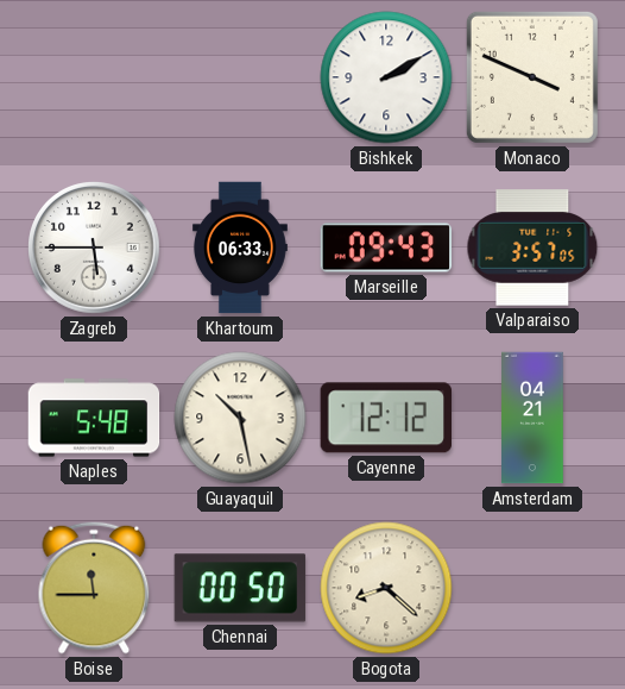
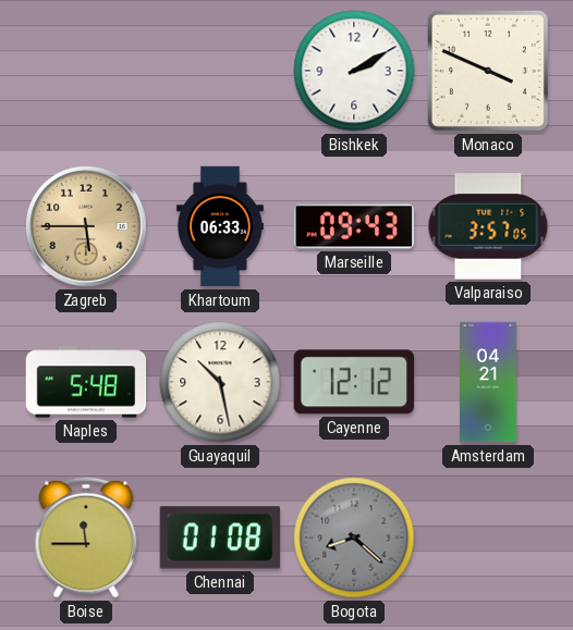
Zagreb dial: white -> champagne (86, 226)
Chennai: 00:50 -> 01:08 (220, 538)
Bogota dial: cream -> grey (354, 538)
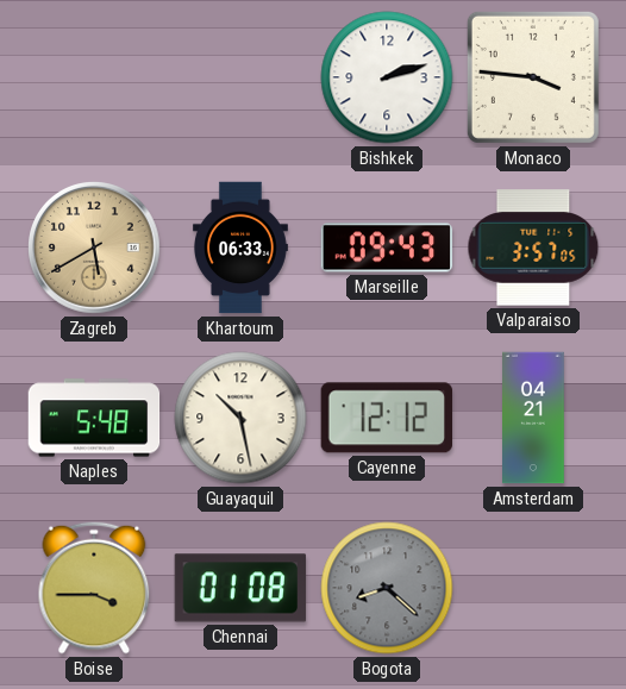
Bishkek: 2:10 -> 2:12 (387, 77)
Monaco: 3:49 -> 3:46 (533, 77)
Zagreb: 5:45 -> 5:40 (94, 248)
Boise: 11:45 -> 3:45 (94, 588)
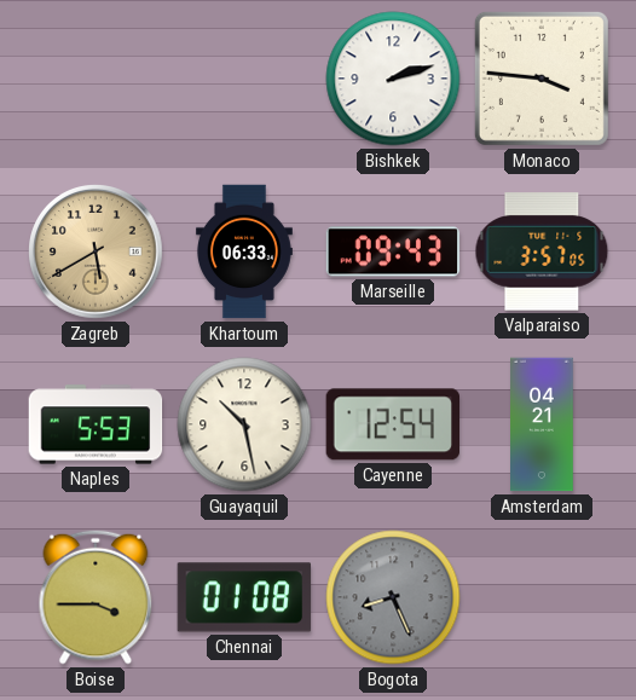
Naples: 5:48 -> 5:53 (96, 424)
Cayenne: 12:12 -> 12:54 (392, 424)
Bogota: 8:22 -> 8:26 (393, 597)
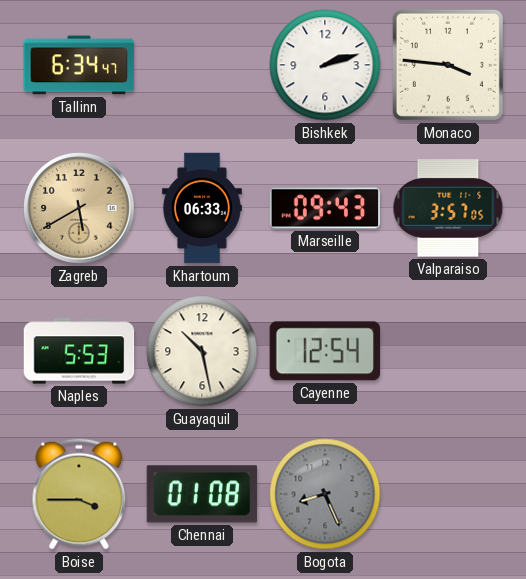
Tallinn: none -> 6:34 (79, 65)
Amsterdam: 04:21 -> none (543, 424)
